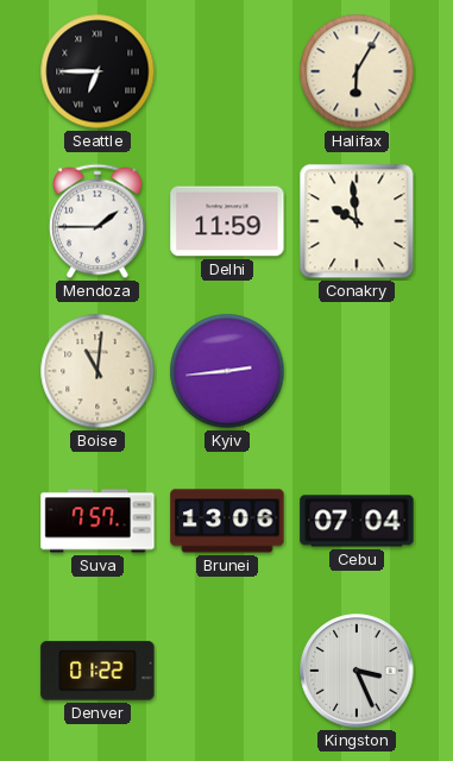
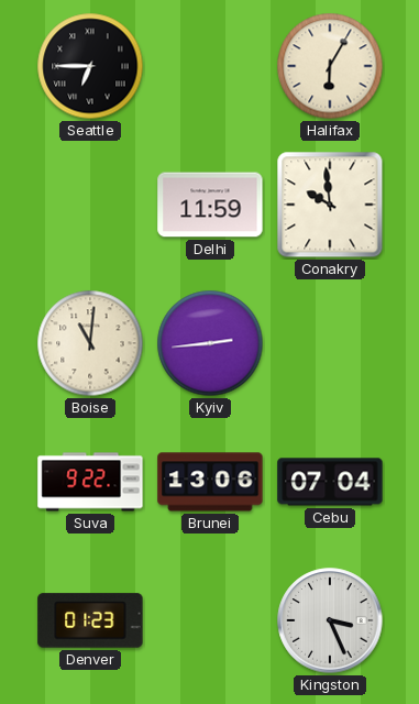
Mendoza: 1:45 -> none (97, 221)
Suva: 7:57 -> 9:22 (90, 482)
Denver: 01:22 -> 01:23 (90, 620)
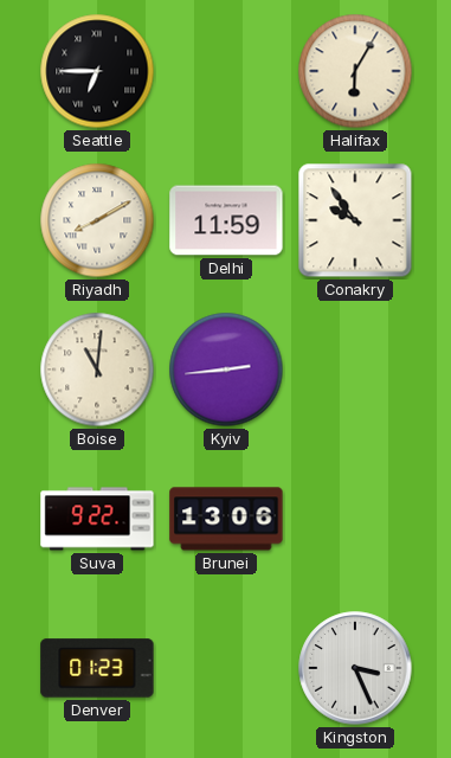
Riyadh: none -> 8:10 (97, 220)
Conakry: 9:59 -> 9:54 (355, 220)
Cebu: 07:04 -> none (330, 482)
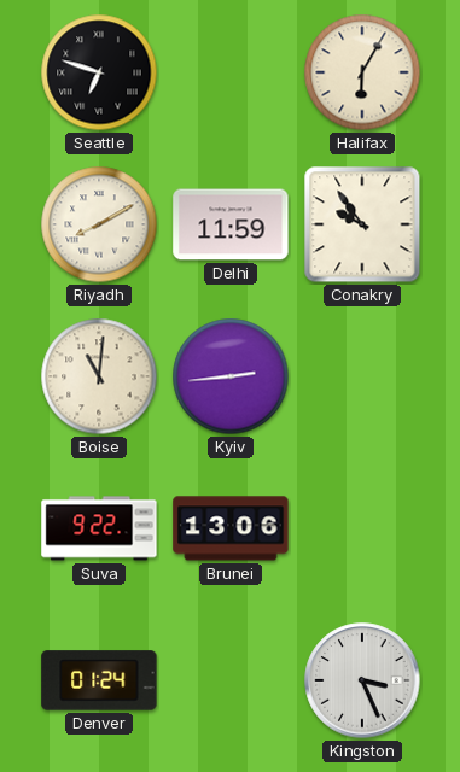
Seattle: 6:45 -> 6:48 (99, 72)
Denver: 01:23 -> 01:24 (99, 680)
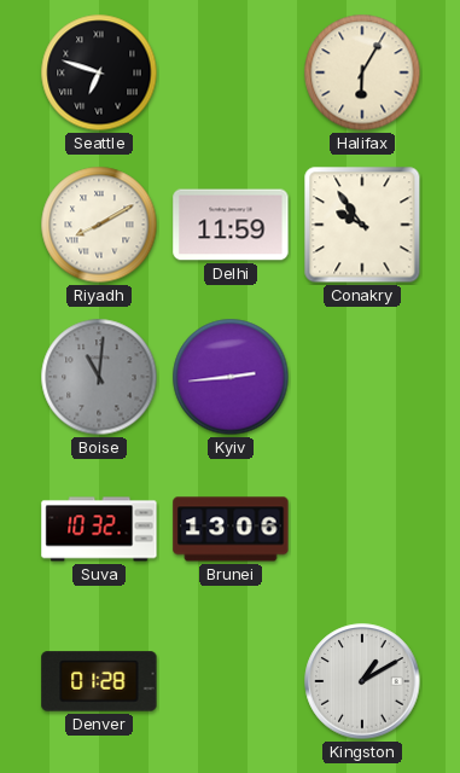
Boise dial: cream -> grey (99, 377)
Suva: 9:22 -> 10:32 (99, 529)
Denver: 01:24 -> 01:28 (99, 681)
Kingston: 3:26 -> 1:10 (362, 681)
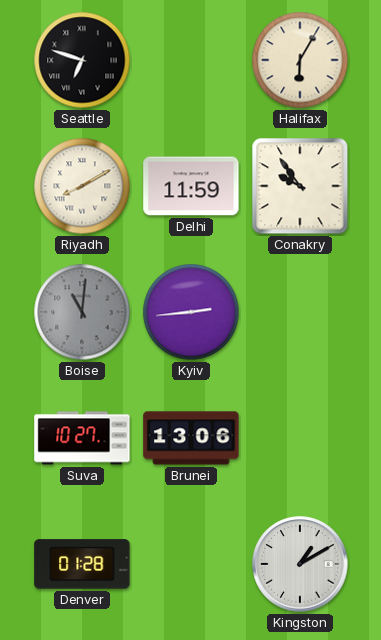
Suva: 10:32 -> 10:27 (82, 438)
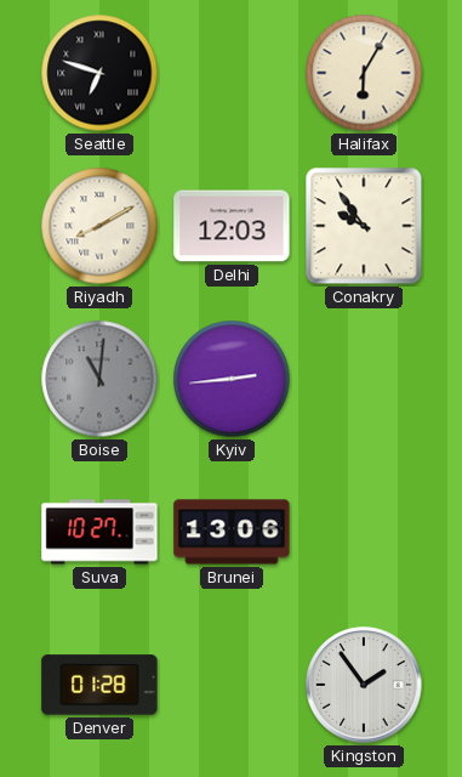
Delhi: 11:59 -> 12:03 (232, 226)
Kingston: 1:10 -> 1:54 (364, 685)
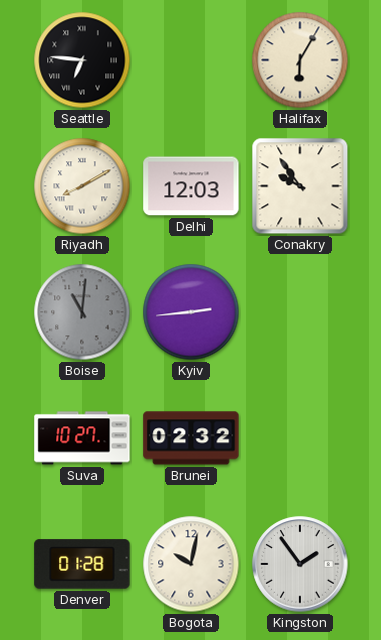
Seattle: 6:48 -> 6:46 (82, 60)
Brunei: 13:06 -> 02:32 (191, 438)
Bogota: none -> 10:02 (191, 564)
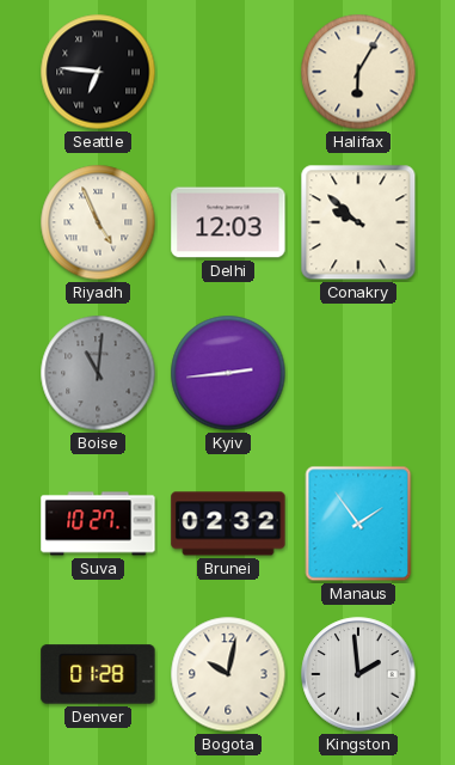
Riyadh: 8:10 -> 4:56 (98, 222)
Conakry: 9:54 -> 9:52 (358, 222)
Manaus: none -> 1:54 (358, 524)
Kingston: 1:54 -> 1:59 (358, 674)
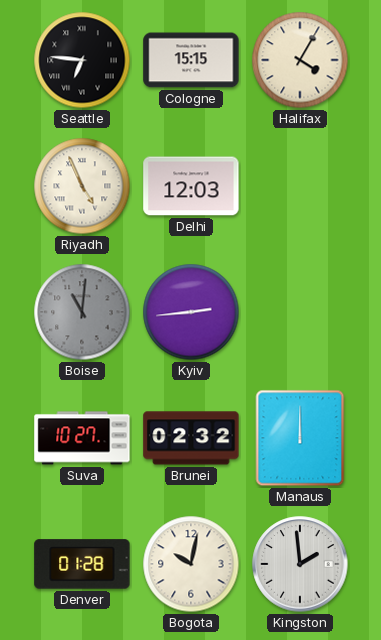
Cologne: none -> 15:15 (191, 60)
Halifax: 6:05 -> 4:05 (300, 60)
Conakry: 9:52 -> none (358, 222)
Manaus: 1:54 -> 12:00 (300, 438)
